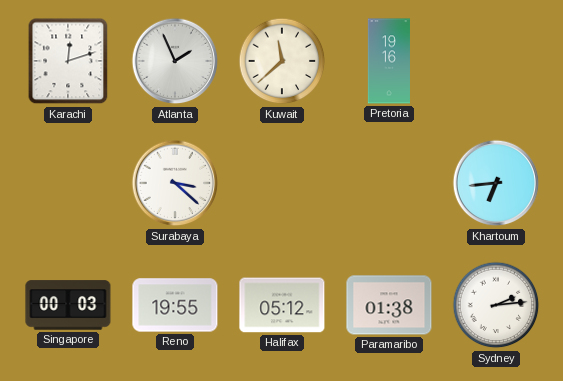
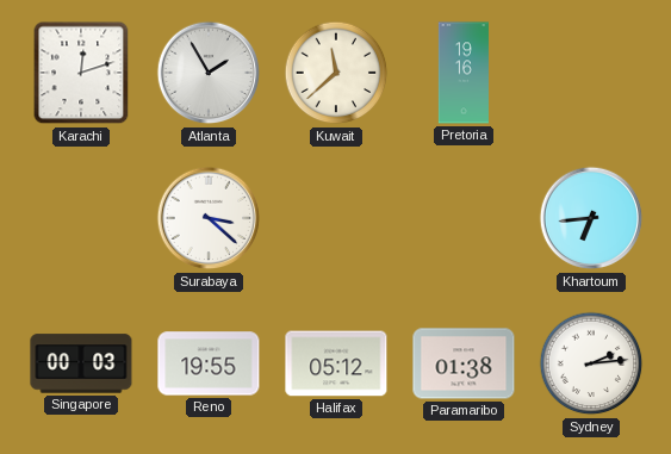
Atlanta: 1:56 -> 1:55 (209, 73)
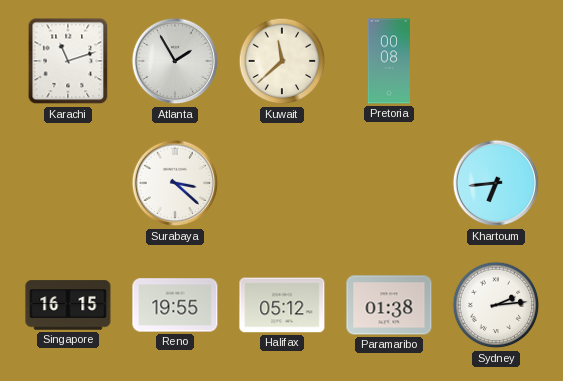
Karachi: 12:12 -> 11:12 (68, 61)
Pretoria: 19:16 -> 00:08 (389, 61)
Singapore: 00:03 -> 16:15 (68, 305)
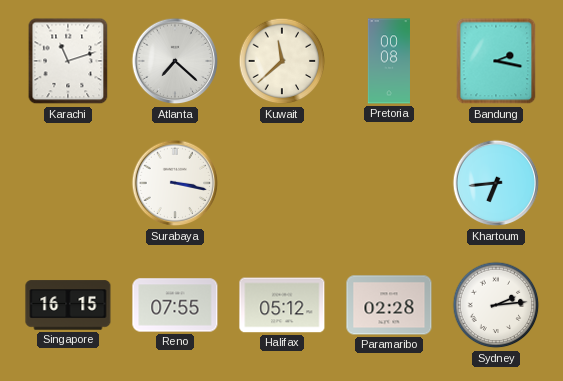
Atlanta: 1:55 -> 7:22 (175, 61)
Bandung: none -> 2:17 (496, 61)
Surabaya: 3:22 -> 3:17 (175, 183)
Reno: 19:55 -> 07:55 (175, 305)
Paramaribo: 01:38 -> 02:28 (389, 305)
